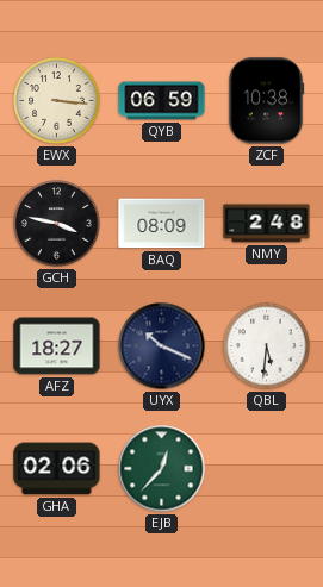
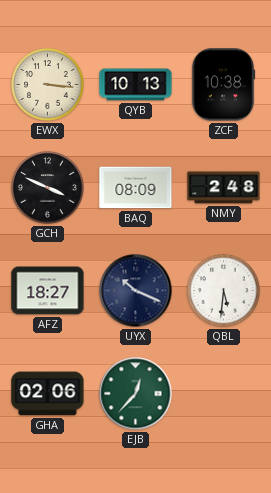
QYB: 06:59 -> 10:13 (136, 85)
GCH: 3:47 -> 3:49 (48, 188)
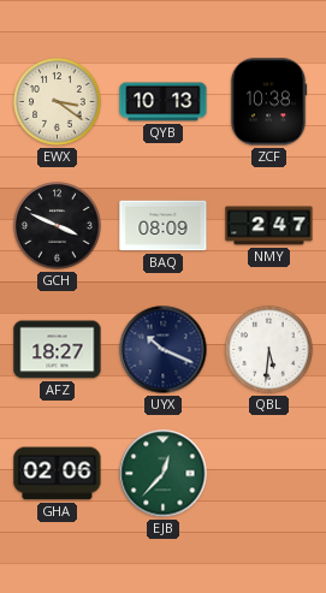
EWX: 3:16 -> 3:21 (58, 102)
NMY: 2:48 -> 2:47 (269, 226)
